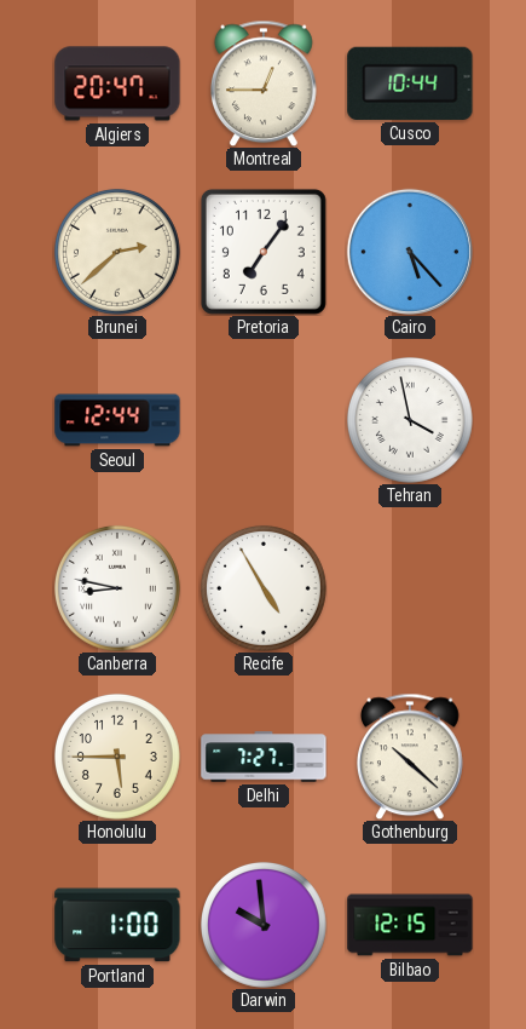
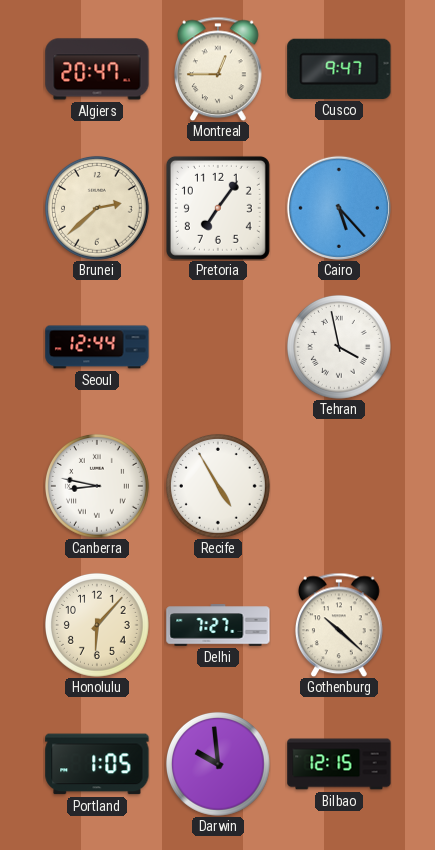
Cusco: 10:44 -> 9:47 (339, 69)
Honolulu: 5:45 -> 6:07 (97, 625)
Portland: 1:00 -> 1:05 (97, 764)
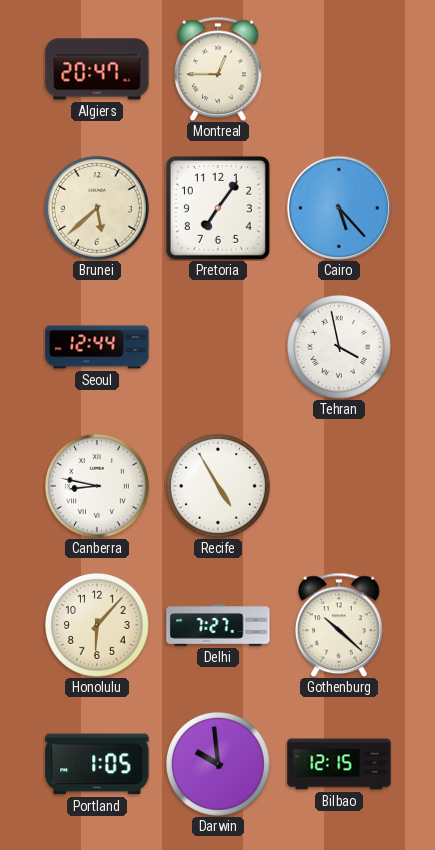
Cusco: 9:47 -> none (339, 69)
Brunei: 2:38 -> 5:38 (97, 208)
